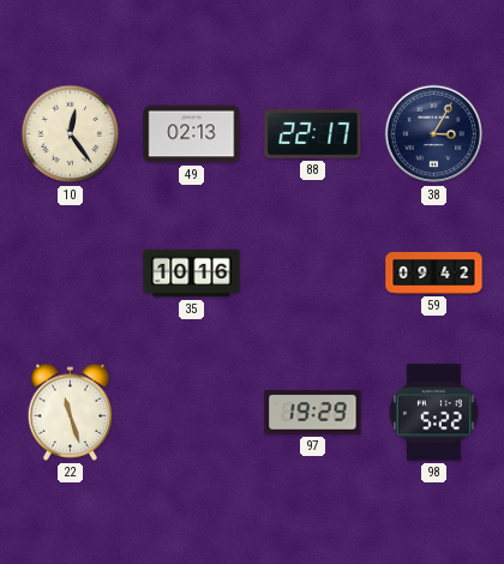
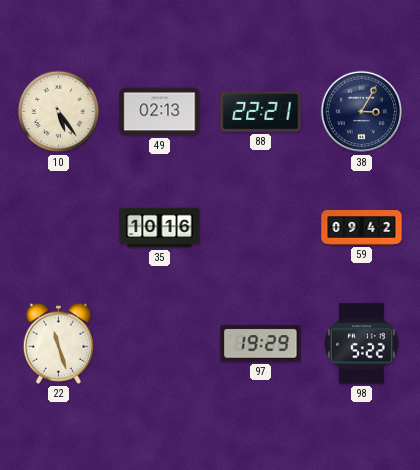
10: 12:24 -> 5:24 (59, 112)
88: 22:17 -> 22:21 (261, 112)
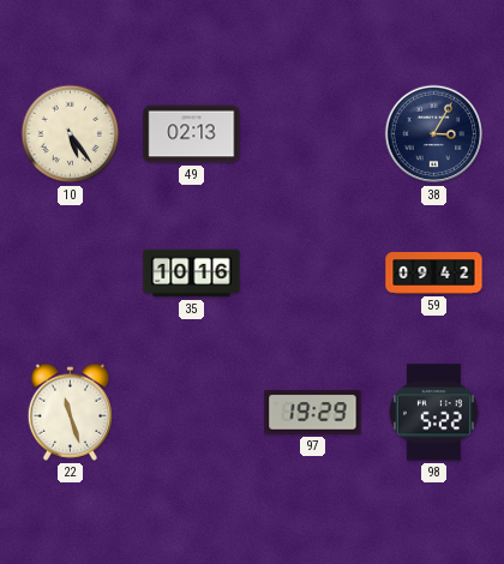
88: 22:21 -> none (261, 112)
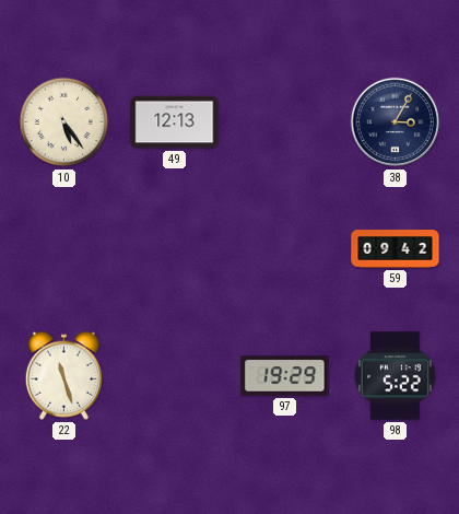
49: 02:13 -> 12:13 (175, 122)
35: 10:16 -> none (192, 274)
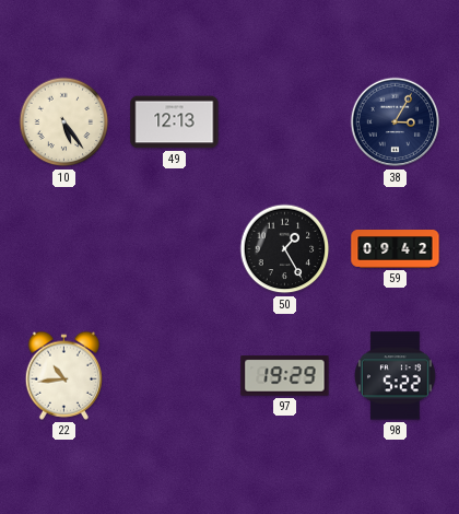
50: none -> 1:25 (285, 249)
22: 11:27 -> 10:44 (63, 375)
